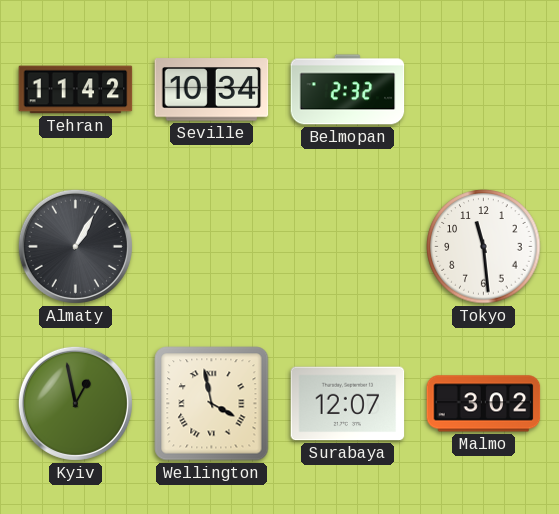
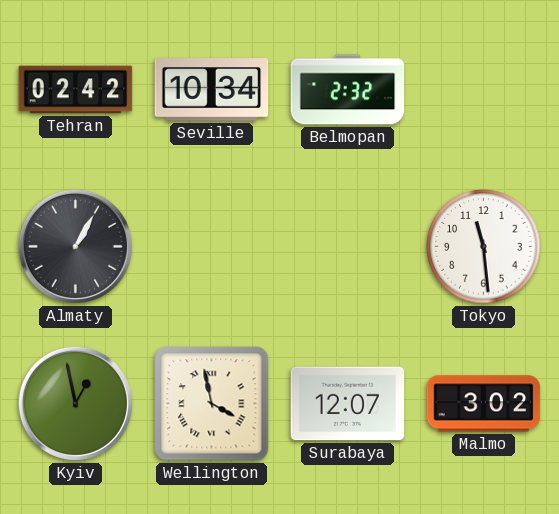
Tehran: 11:42 -> 02:42 (76, 90)
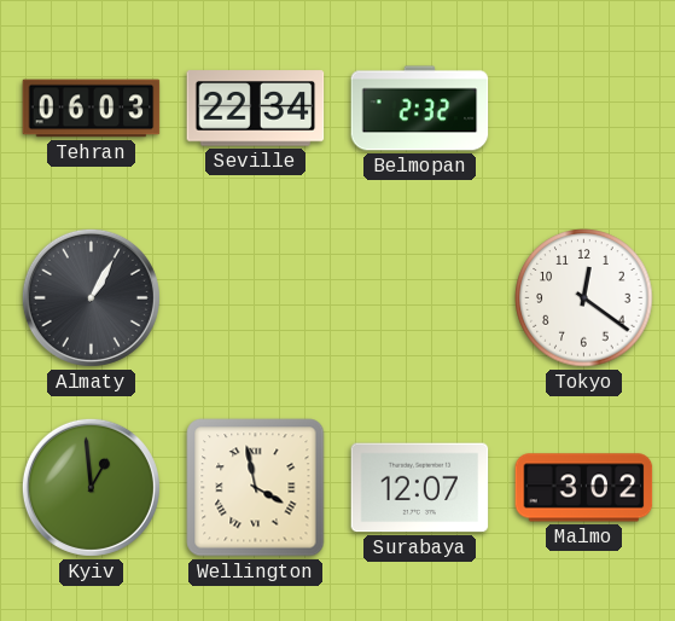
Tehran: 02:42 -> 06:03 (92, 109)
Seville: 10:34 -> 22:34 (256, 109)
Tokyo: 11:29 -> 12:21 (584, 298)
Kyiv: 12:58 -> 12:59 (91, 487)
